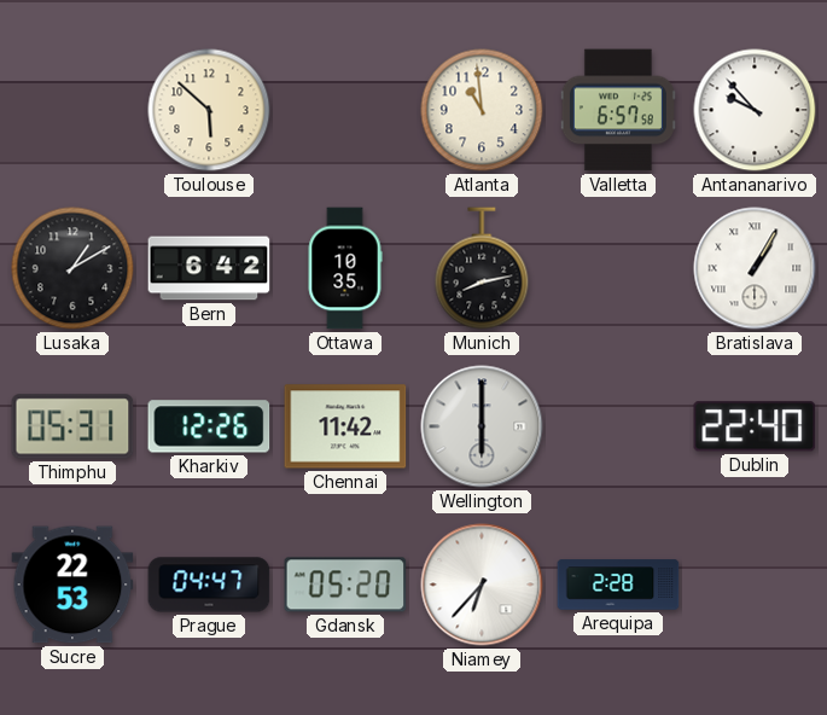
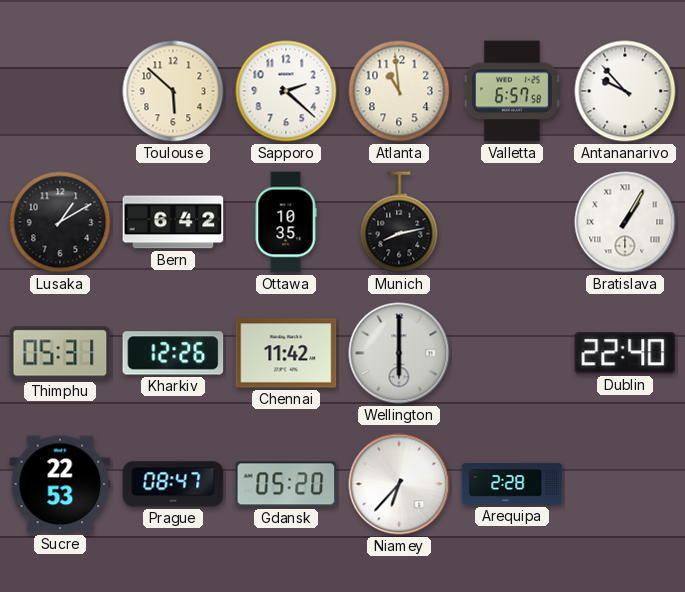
Sapporo: none -> 2:22 (286, 91)
Prague: 04:47 -> 08:47 (173, 484)
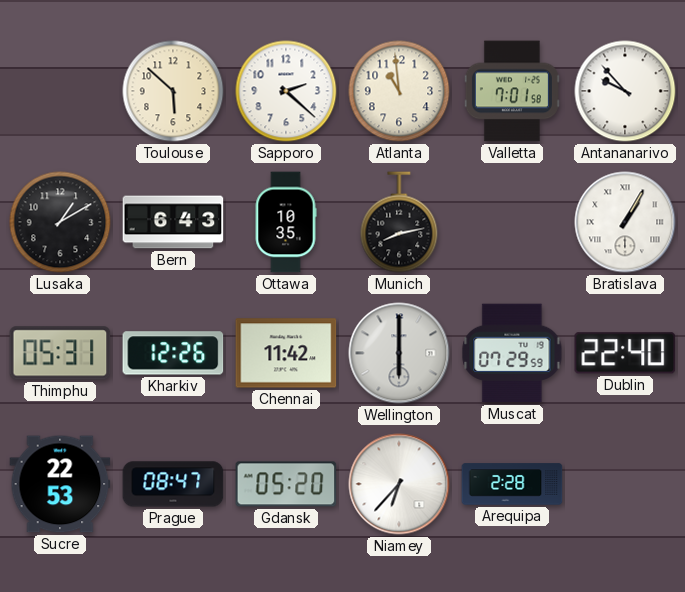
Valletta: 6:57 -> 7:01 (512, 91)
Bern: 6:42 -> 6:43 (173, 222)
Muscat: none -> 07:29 (512, 353)
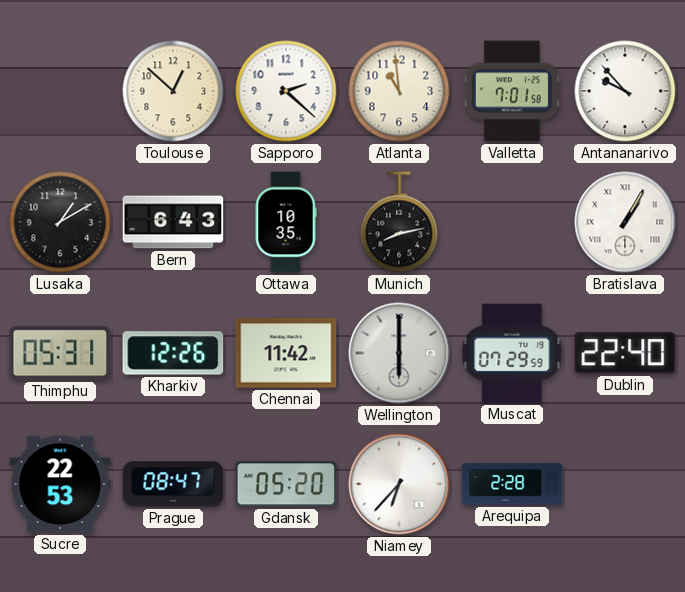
Toulouse: 5:52 -> 12:52 (173, 91)
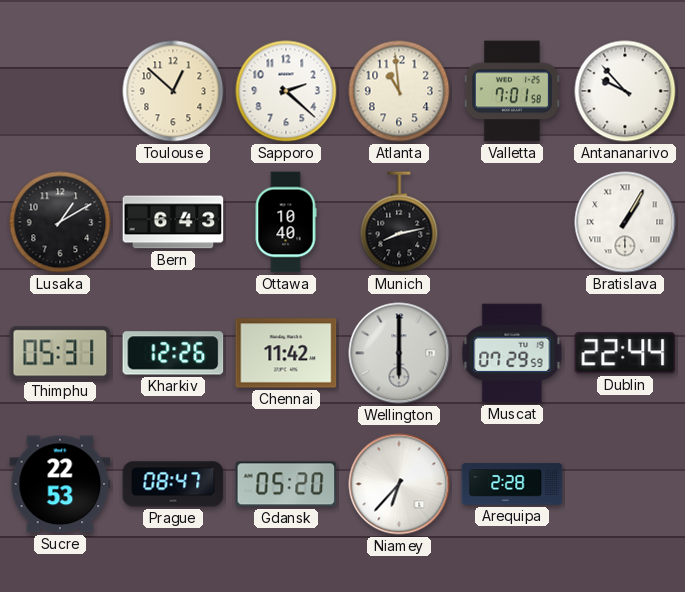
Ottawa: 10:35 -> 10:40 (286, 222)
Dublin: 22:40 -> 22:44 (625, 353)
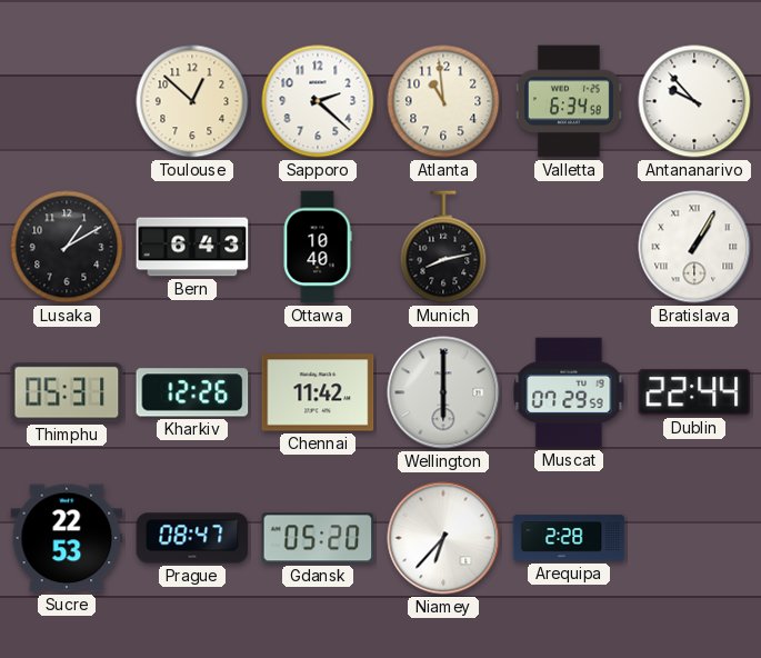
Valletta: 7:01 -> 6:34 (569, 101)
